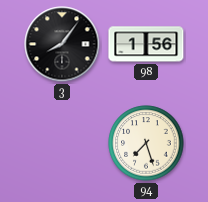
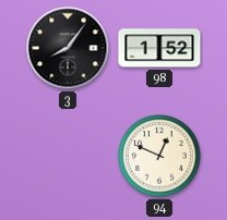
98: 1:56 -> 1:52 (159, 48)
94: 7:27 -> 12:49 (159, 156)
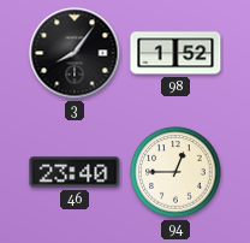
46: none -> 23:40 (75, 172)
94: 12:49 -> 12:45 (175, 172)
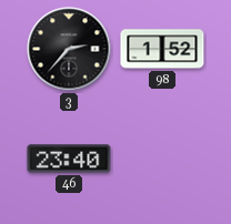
3: 8:06 -> 2:37 (69, 49)
94: 12:45 -> none (175, 172)
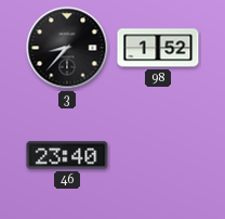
3: 2:37 -> 8:37 (67, 48)
